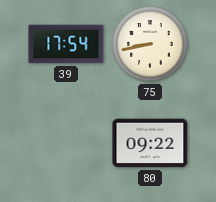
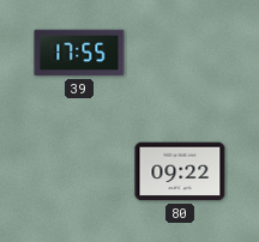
39: 17:54 -> 17:55 (79, 53)
75: 8:43 -> none (150, 44)
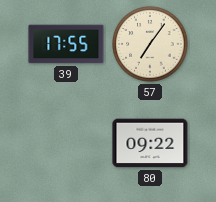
57: none -> 7:06 (150, 44)
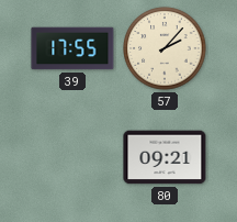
57: 7:06 -> 2:07 (165, 48)
80: 09:22 -> 09:21 (165, 157)
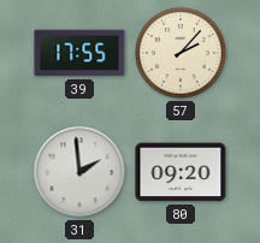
31: none -> 1:59 (79, 172)
80: 09:21 -> 09:20 (181, 172)
